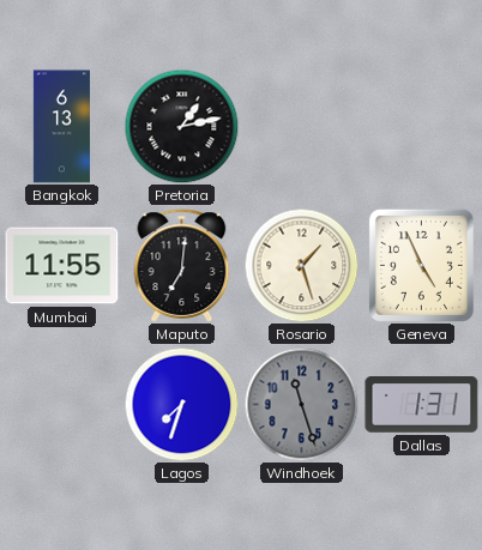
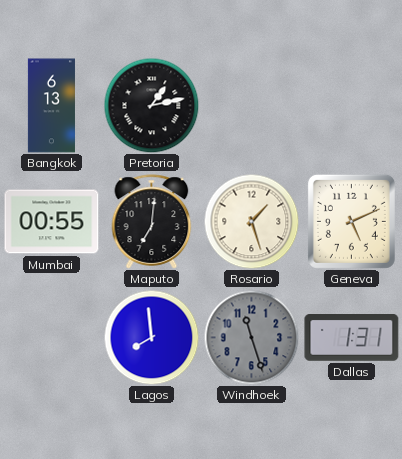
Mumbai: 11:55 -> 00:55 (52, 222)
Geneva: 4:56 -> 5:11 (351, 221)
Lagos: 7:33 -> 7:59 (151, 337)
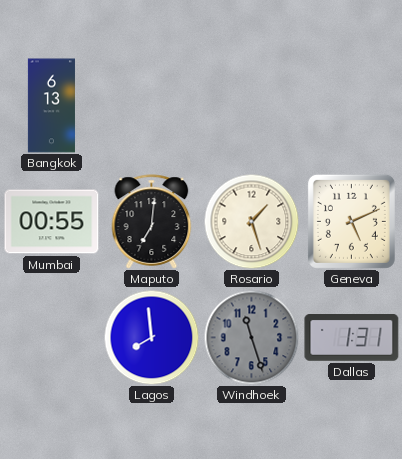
Pretoria: 1:13 -> none (151, 105)
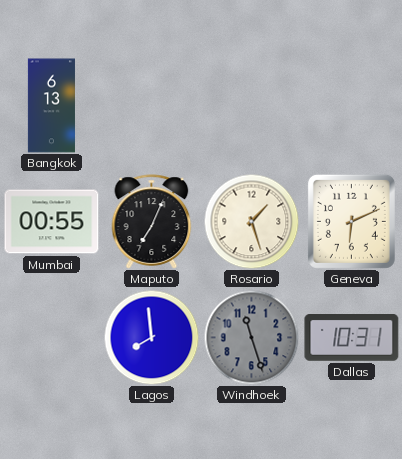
Maputo: 7:01 -> 7:04 (152, 222)
Geneva: 5:11 -> 6:11 (351, 221)
Dallas: 1:31 -> 10:31 (352, 338)
